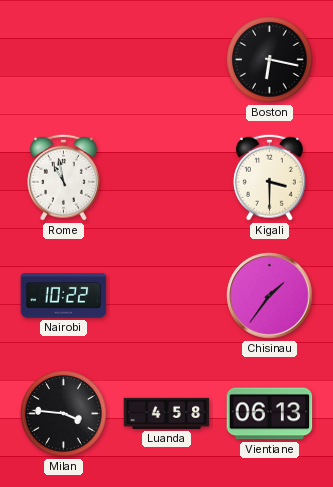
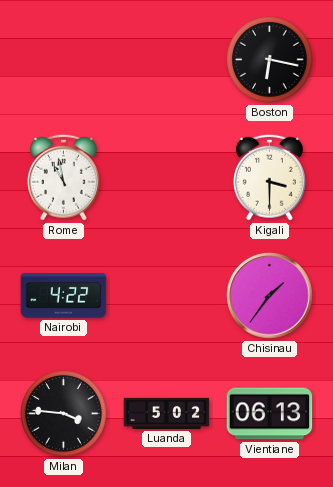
Nairobi: 10:22 -> 4:22 (64, 296)
Luanda: 4:58 -> 5:02 (167, 413)
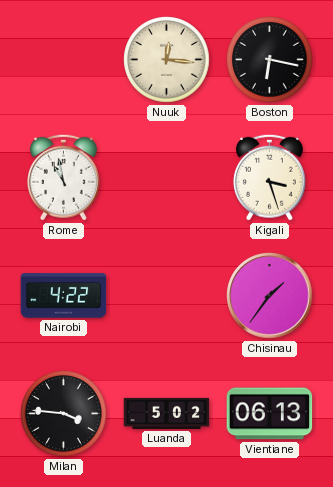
Nuuk: none -> 12:16 (167, 60)
Kigali: 3:30 -> 3:27 (269, 177)
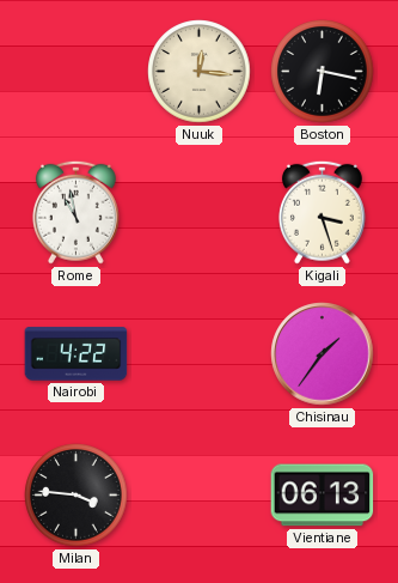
Luanda: 5:02 -> none (167, 413)
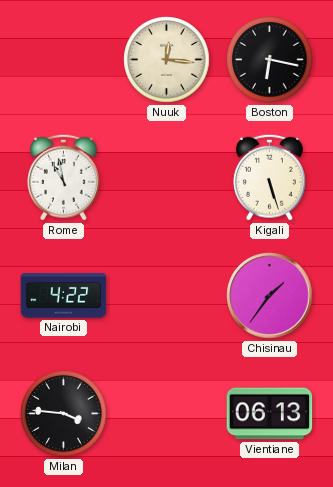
Kigali: 3:27 -> 5:27 (269, 177)
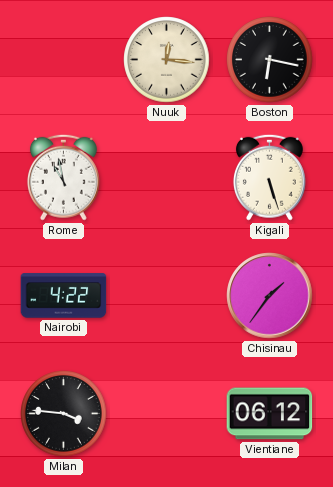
Vientiane: 06:13 -> 06:12 (270, 414)
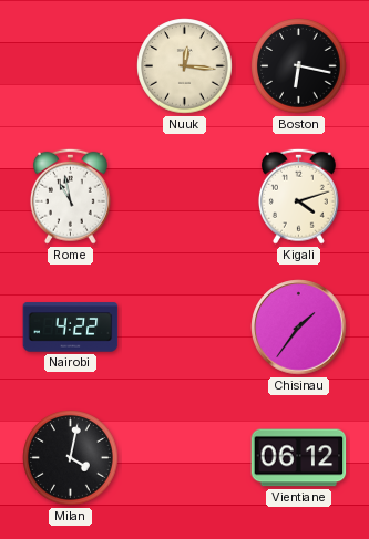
Kigali: 5:27 -> 4:12 (298, 196)
Milan: 3:46 -> 4:02 (71, 458)
